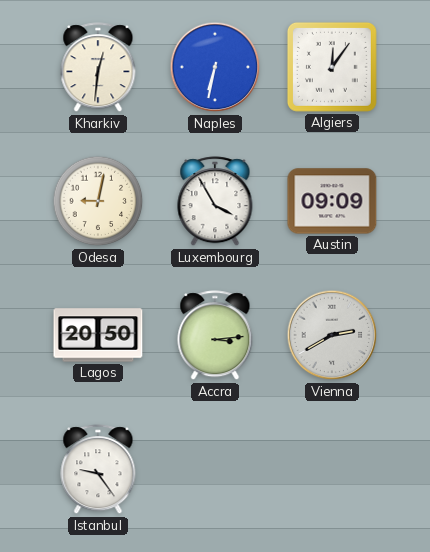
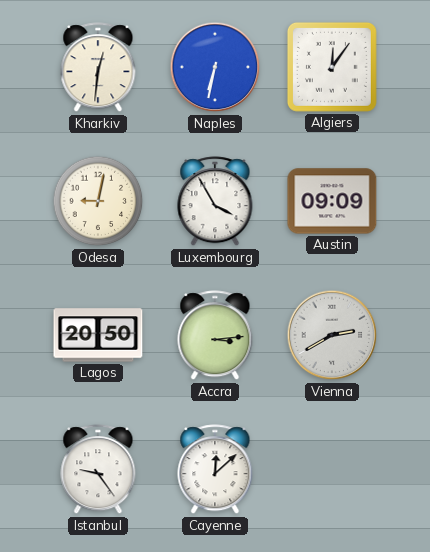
Cayenne: none -> 12:08 (215, 470)
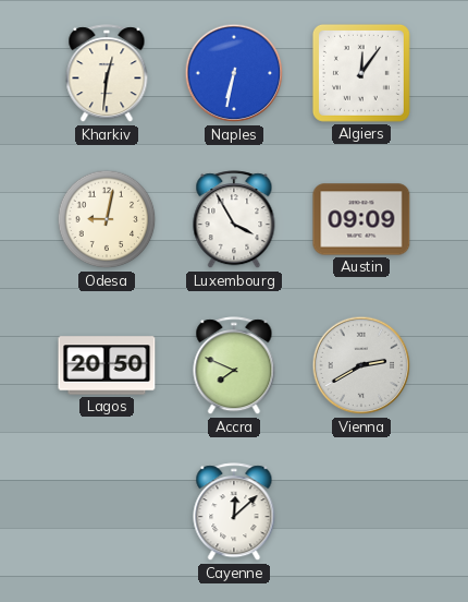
Accra: 3:14 -> 7:49 (234, 366)
Istanbul: 9:24 -> none (98, 470)
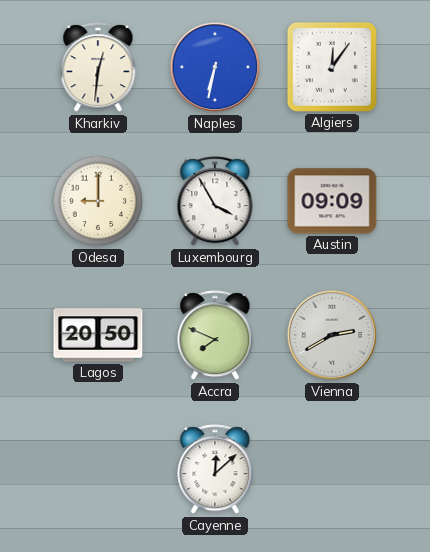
Odesa: 9:02 -> 9:00 (98, 201)
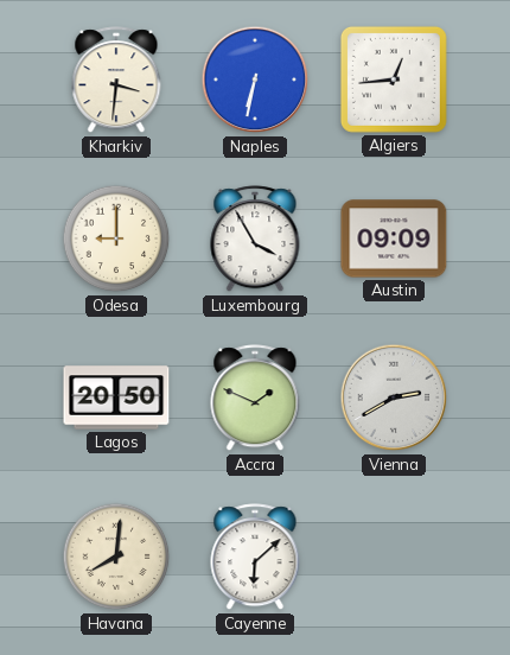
Kharkiv: 12:31 -> 3:31 (116, 81)
Algiers: 12:06 -> 12:44 (394, 80)
Accra: 7:49 -> 1:49 (255, 399)
Havana: none -> 8:01 (116, 557)
Cayenne: 12:08 -> 6:08 (255, 558)
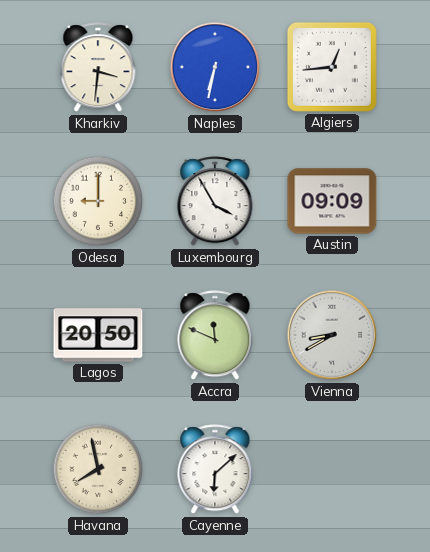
Accra: 1:49 -> 11:49 (215, 336)
Vienna: 2:40 -> 8:40 (332, 335)
Havana: 8:01 -> 7:58 (98, 469)
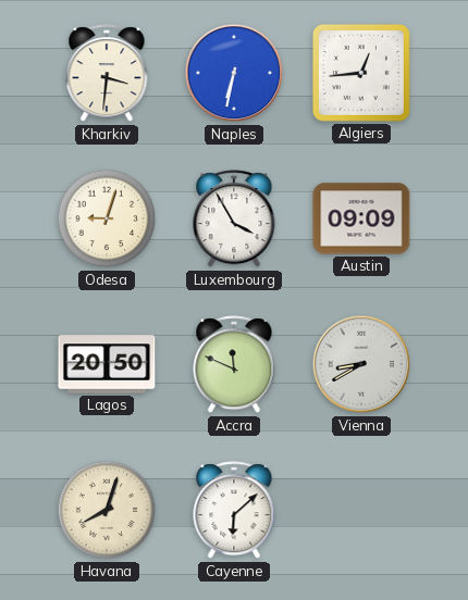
Odesa: 9:00 -> 9:03 (107, 218)
Havana: 7:58 -> 8:03 (107, 510)
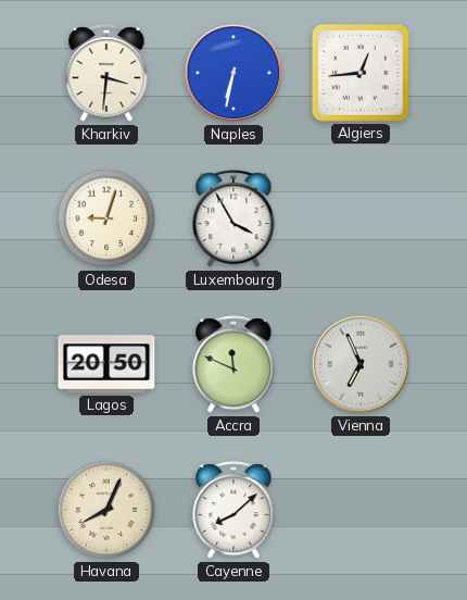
Austin: 09:09 -> none (361, 218)
Vienna: 8:40 -> 6:56 (361, 364)
Havana: 8:03 -> 8:04 (106, 510)
Cayenne: 6:08 -> 8:08 (233, 511)
